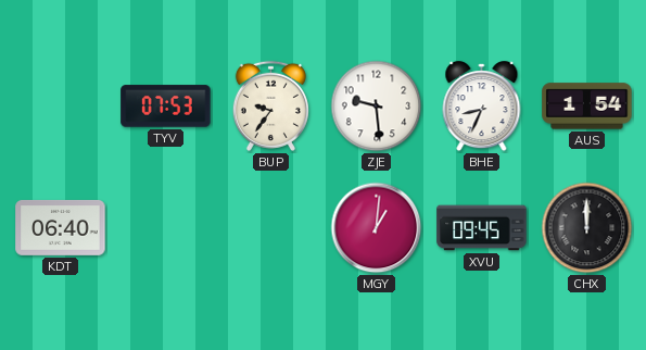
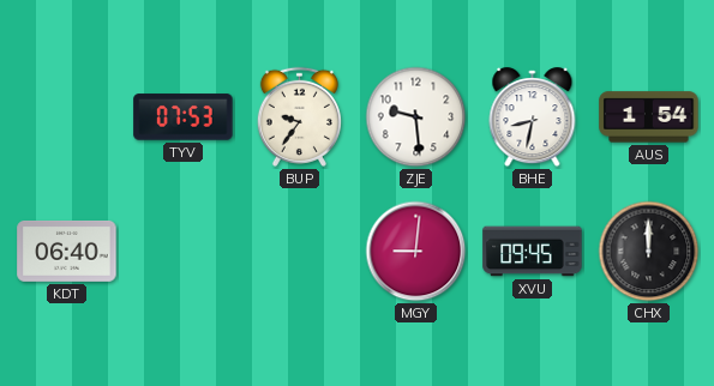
BHE: 8:34 -> 8:32 (533, 117)
MGY: 1:01 -> 9:01 (416, 252)
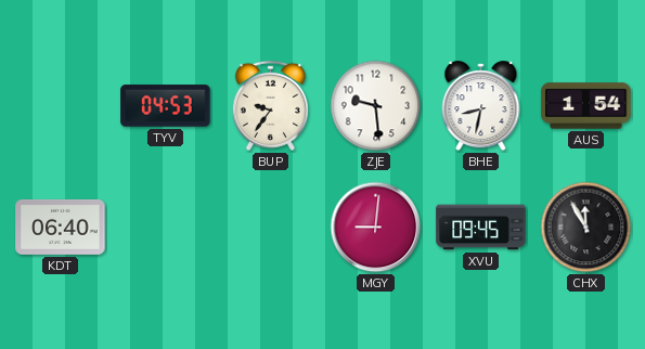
TYV: 07:53 -> 04:53 (166, 106)
CHX: 12:00 -> 11:55 (586, 228)
